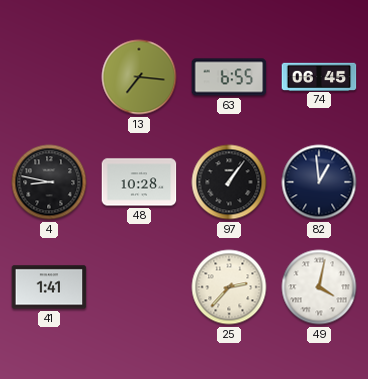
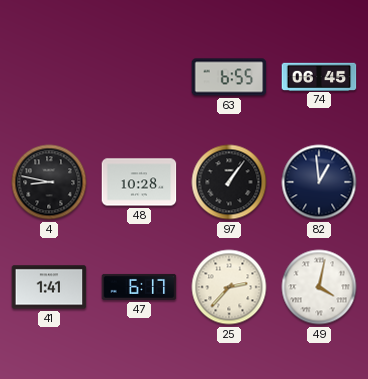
13: 7:16 -> none (139, 77)
47: none -> 6:17 (139, 287)
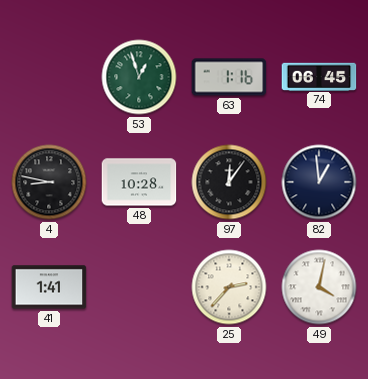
53: none -> 12:57 (139, 77)
63: 6:55 -> 1:16 (229, 77)
97: 1:06 -> 12:06 (229, 182)
47: 6:17 -> none (139, 287)
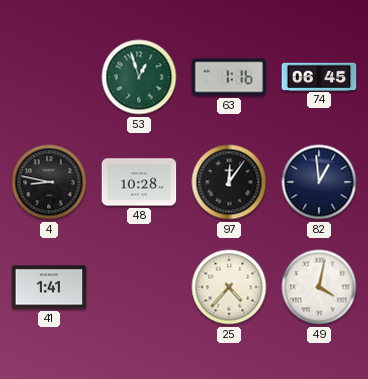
25: 2:37 -> 4:37 (229, 287)
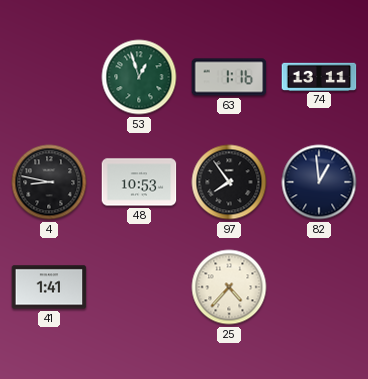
74: 06:45 -> 13:11 (319, 76)
48: 10:28 -> 10:53 (139, 182)
97: 12:06 -> 7:54 (229, 182)
49: 4:02 -> none (319, 287)
